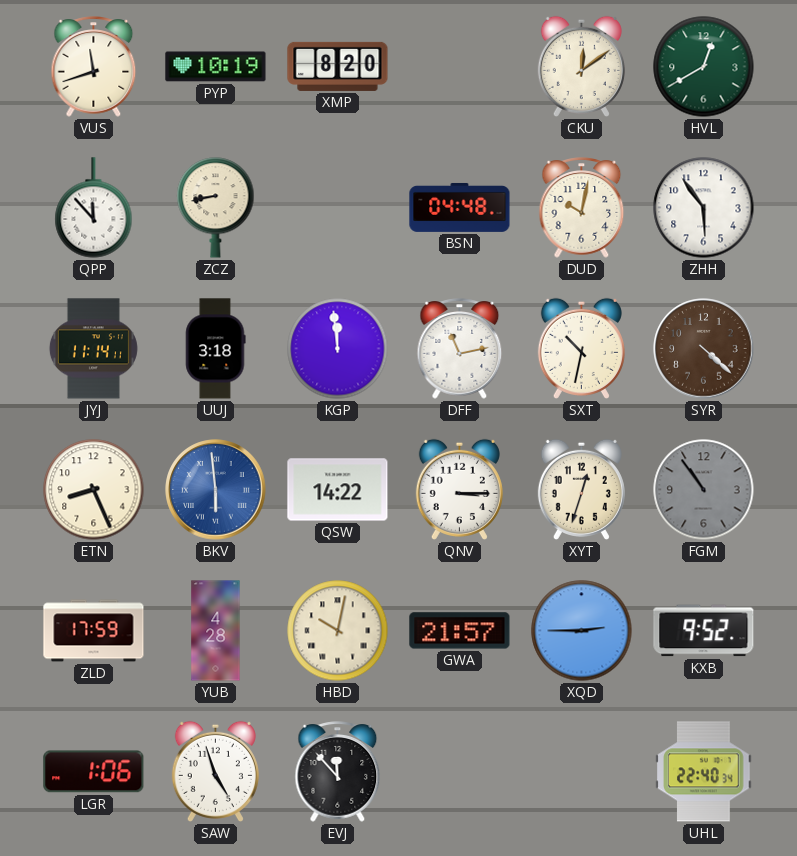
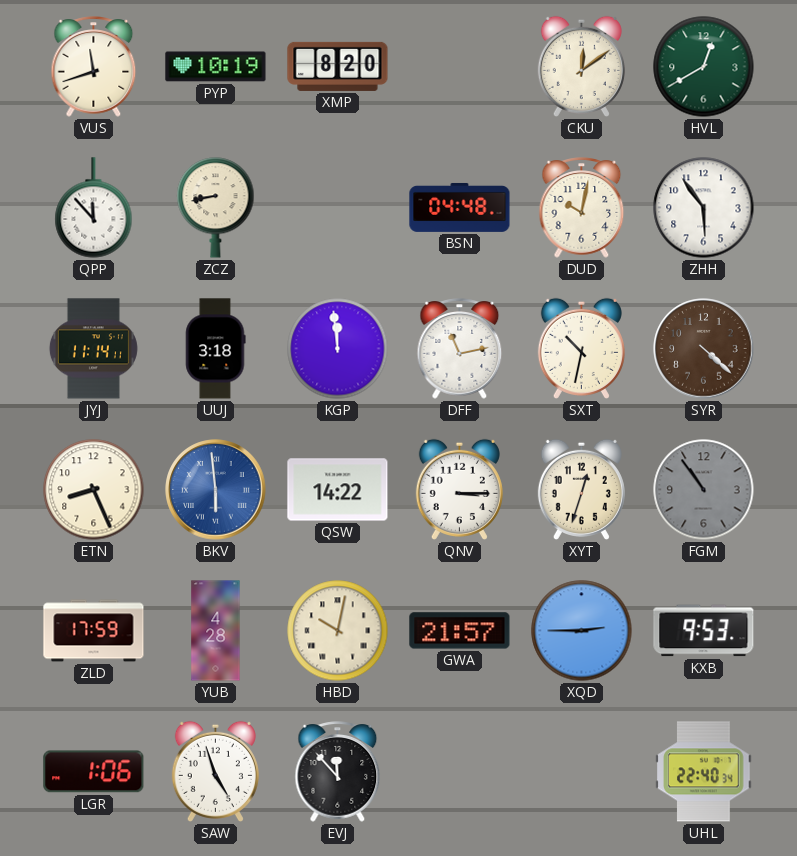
KXB: 9:52 -> 9:53 (704, 631)
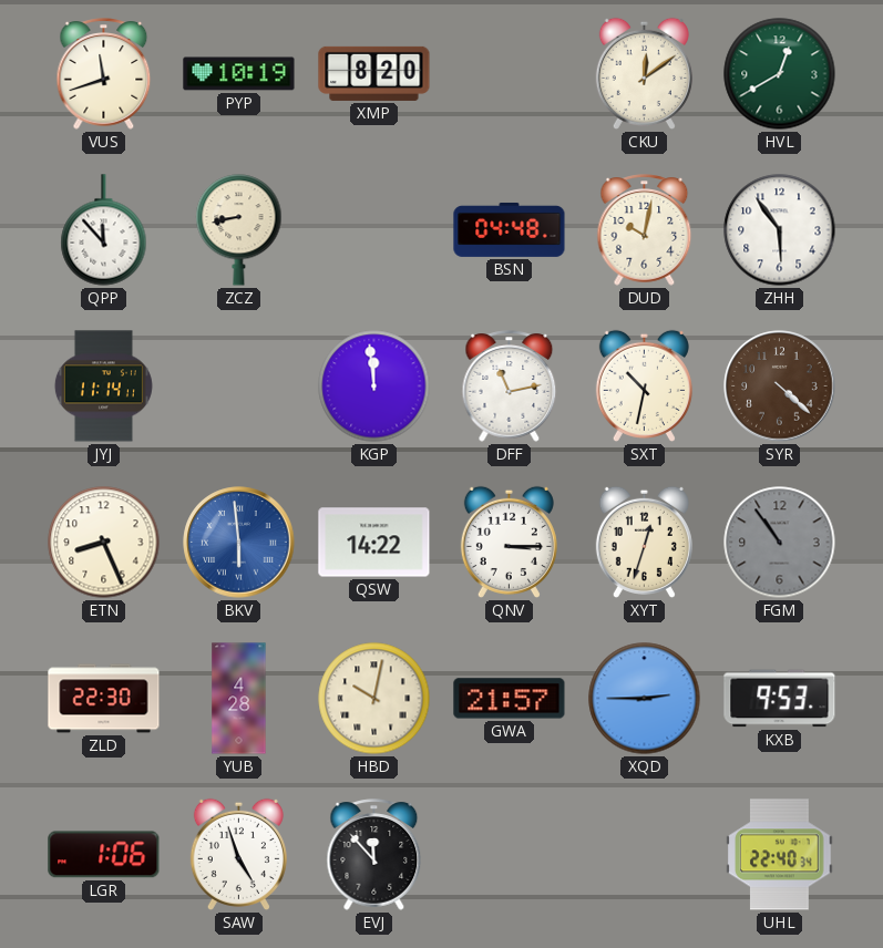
UUJ: 3:18 -> none (216, 349)
ZLD: 17:59 -> 22:30 (104, 699)
